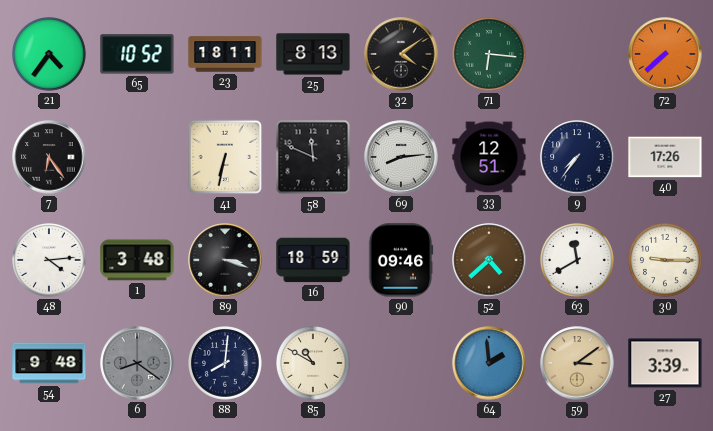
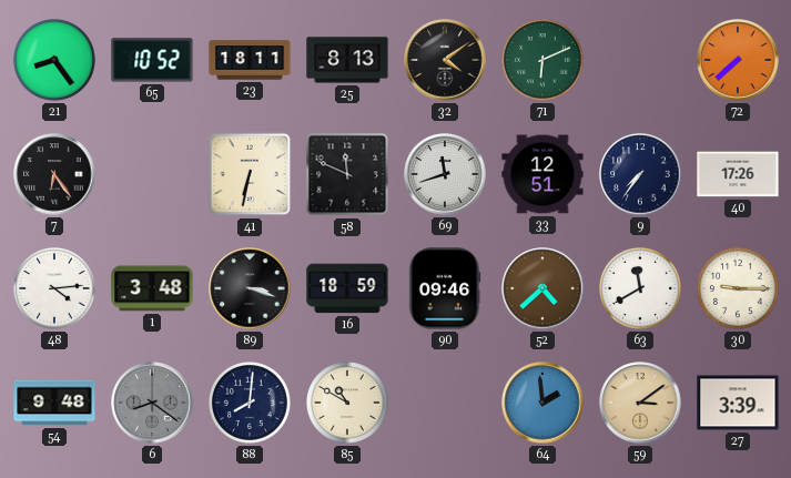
21: 4:36 -> 8:24 (55, 61)
71: 6:16 -> 6:11 (544, 61)
69: 8:14 -> 11:42 (445, 174)
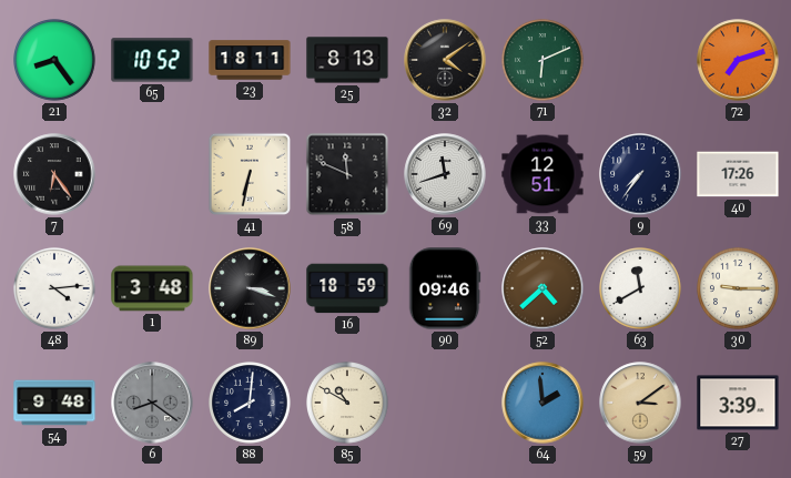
72: 7:38 -> 7:12 (738, 60)
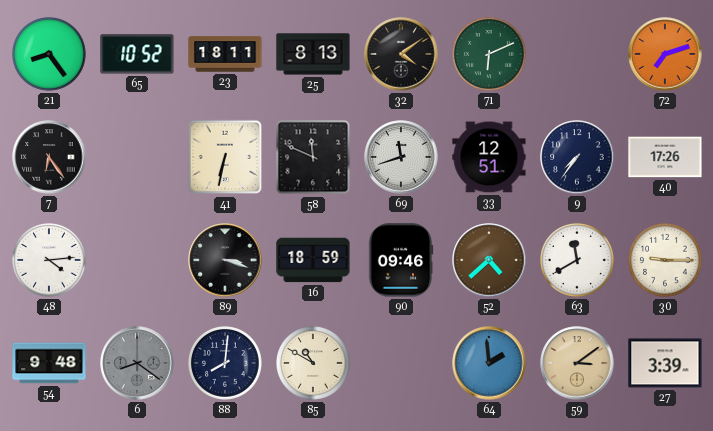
1: 3:48 -> none (152, 288)
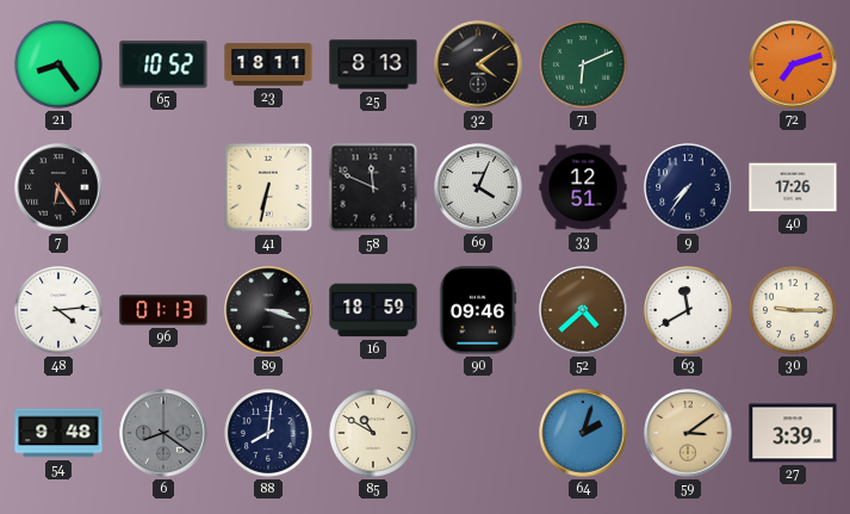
69: 11:42 -> 4:04 (478, 187)
96: none -> 01:13 (163, 310)
64: 1:59 -> 2:03 (583, 433)
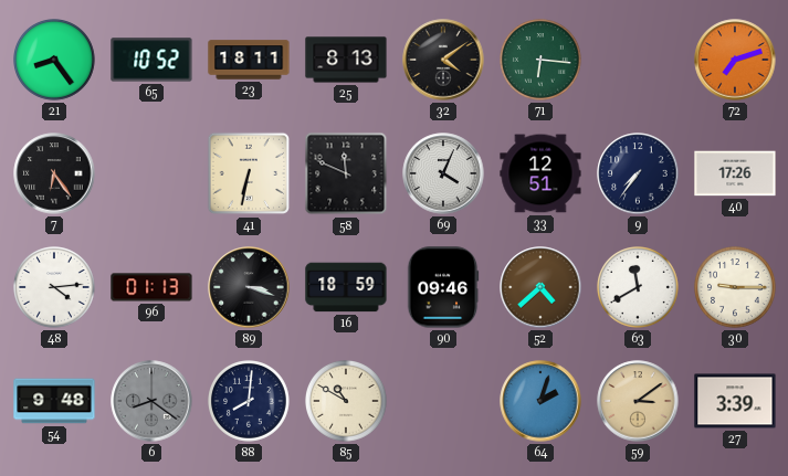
71: 6:11 -> 6:16 (542, 61)
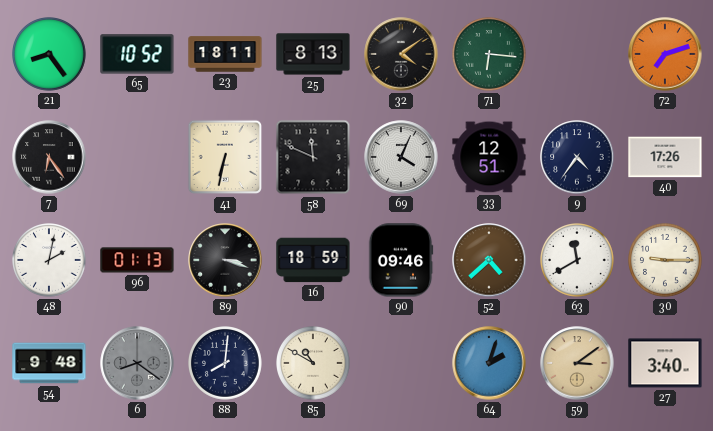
9: 7:36 -> 4:36 (577, 157)
48: 4:14 -> 2:02 (50, 261)
27: 3:39 -> 3:40 (665, 363)
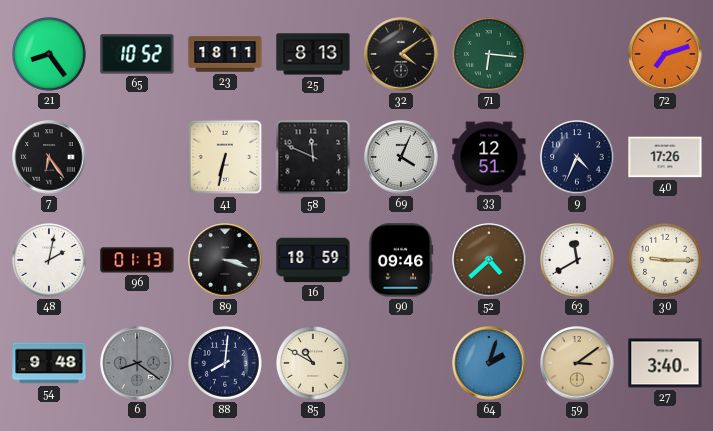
9: 4:36 -> 4:34 (577, 157)
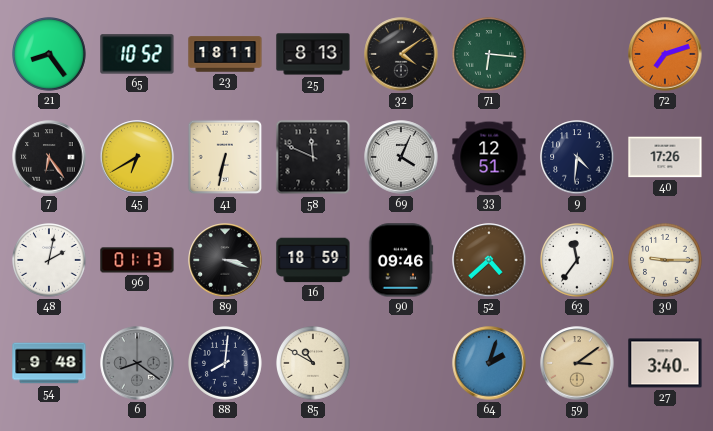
45: none -> 6:40 (137, 157)
9: 4:34 -> 4:31 (577, 157)
63: 11:40 -> 11:36 (578, 261)
